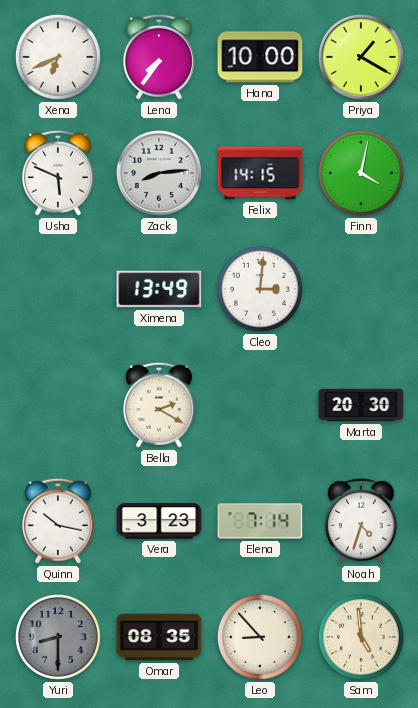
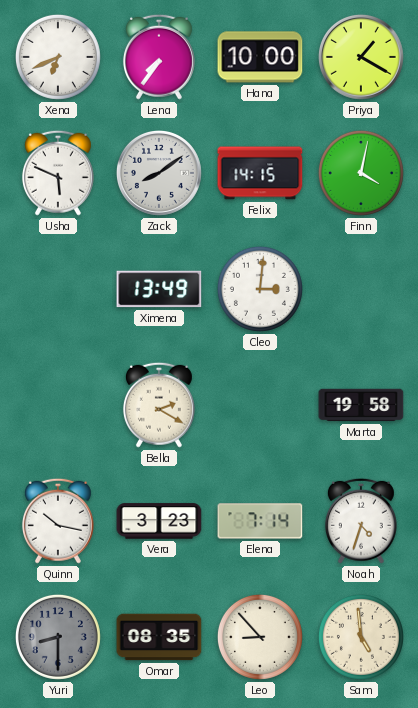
Zack: 8:14 -> 8:09 (159, 173)
Marta: 20:30 -> 19:58 (361, 405)
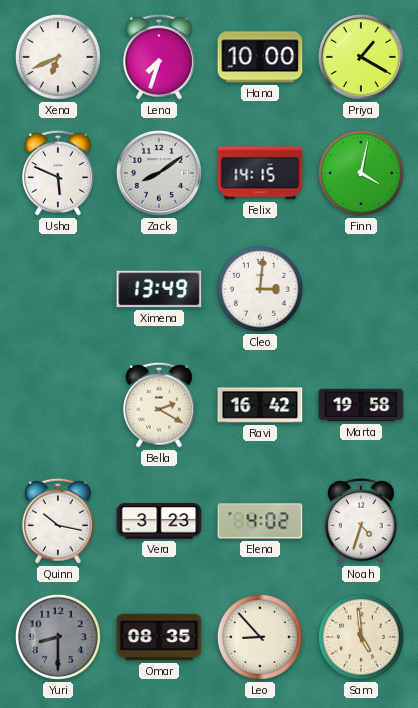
Lena: 7:36 -> 7:33 (159, 57)
Ravi: none -> 16:42 (260, 405)
Elena: 7:14 -> 4:02 (260, 521)
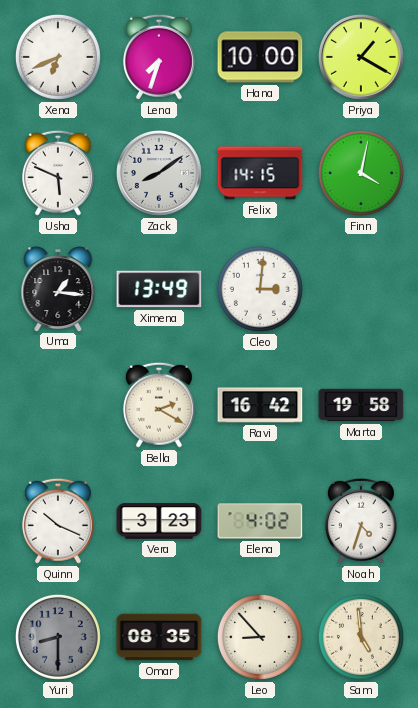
Uma: none -> 1:16 (58, 289)
Quinn: 10:17 -> 10:19 (58, 521)
